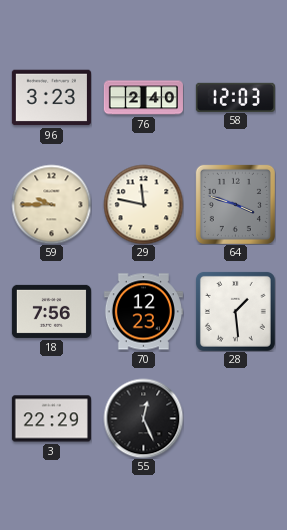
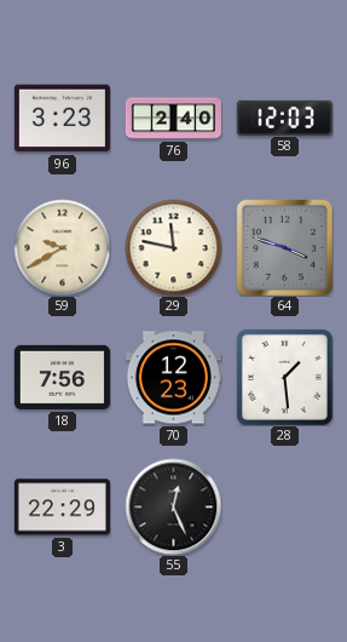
59: 9:45 -> 9:40 (62, 247)
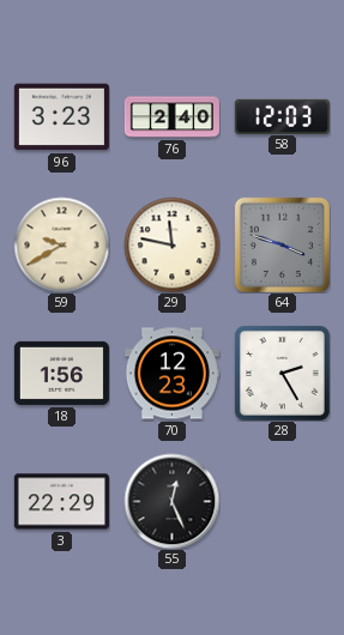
18: 7:56 -> 1:56 (61, 373)
28: 1:29 -> 2:25 (282, 373)
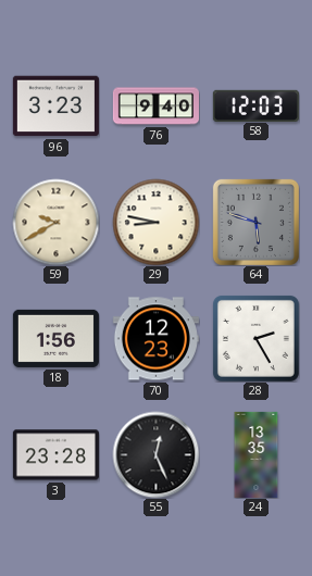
76: 2:40 -> 9:40 (155, 107)
29: 11:47 -> 8:47 (155, 222)
64: 3:48 -> 5:48 (255, 222)
3: 22:29 -> 23:28 (55, 455)
24: none -> 13:35 (257, 454)
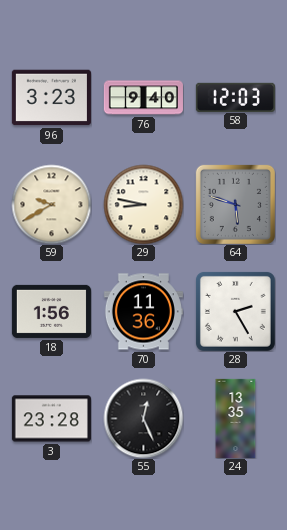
70: 12:23 -> 11:36 (143, 312)
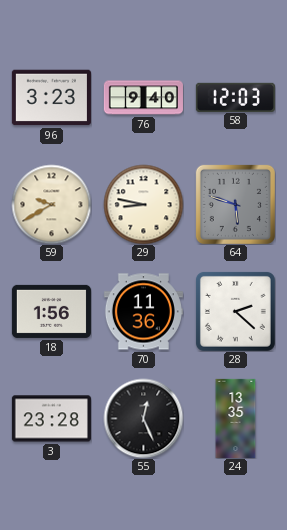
28: 2:25 -> 2:22 (235, 311)
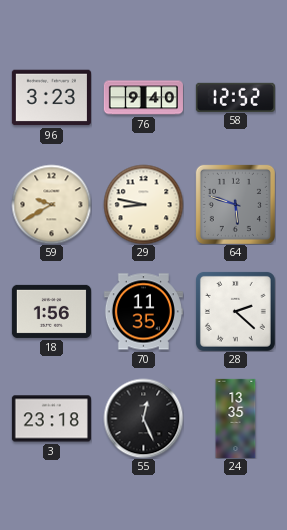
58: 12:03 -> 12:52 (235, 97)
70: 11:36 -> 11:35 (143, 312)
3: 23:28 -> 23:18 (51, 419)
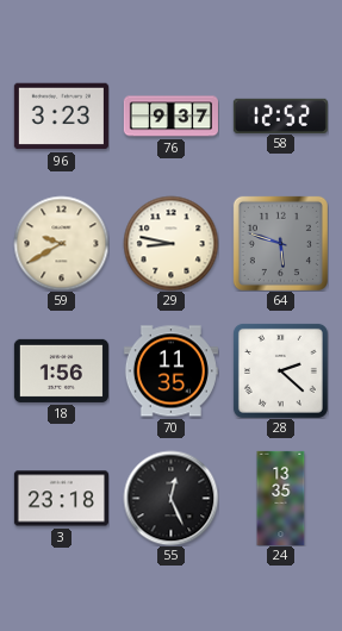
76: 9:40 -> 9:37 (170, 117)
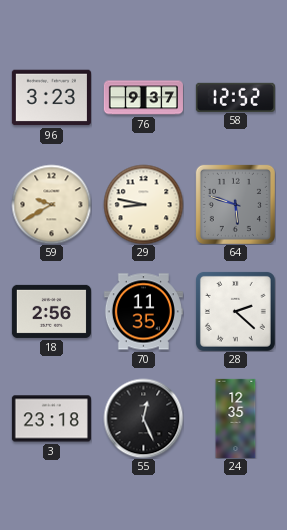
18: 1:56 -> 2:56 (51, 311)
24: 13:35 -> 12:35 (236, 418)
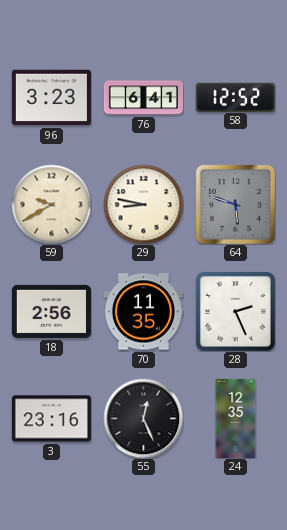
76: 9:37 -> 6:41 (143, 98)
28: 2:22 -> 2:26 (235, 311)
3: 23:18 -> 23:16 (51, 419)
